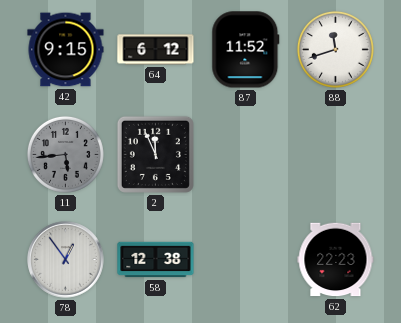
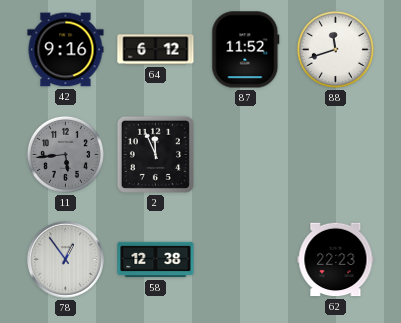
42: 9:15 -> 9:16 (66, 50)
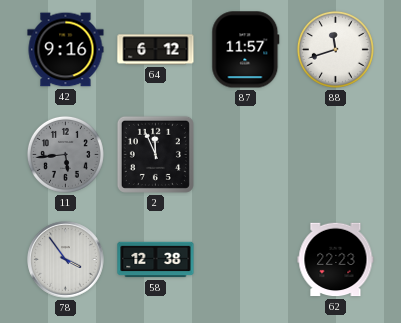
87: 11:52 -> 11:57 (246, 50)
78: 12:54 -> 3:54 (66, 260)
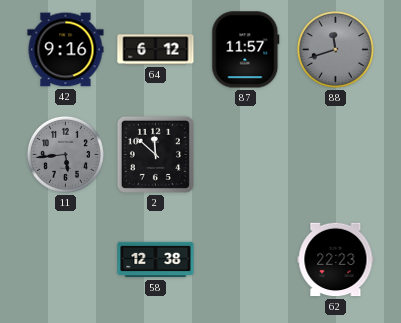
88 dial: white -> grey (335, 49)
2: 11:56 -> 11:52 (155, 154)
78: 3:54 -> none (66, 260)
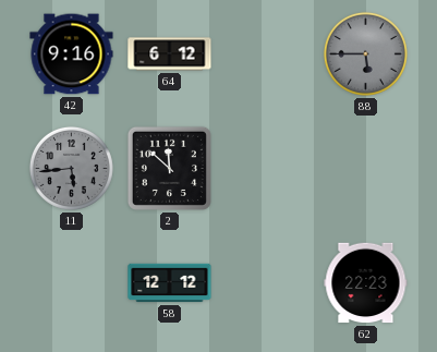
87: 11:57 -> none (246, 50)
88: 11:42 -> 5:45 (365, 53)
58: 12:38 -> 12:12 (170, 283)
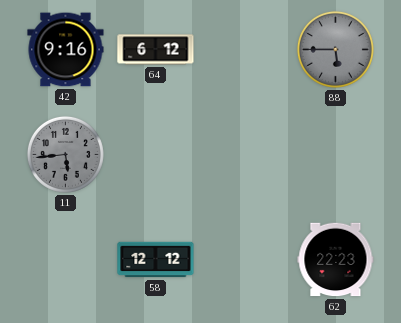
2: 11:52 -> none (169, 168)
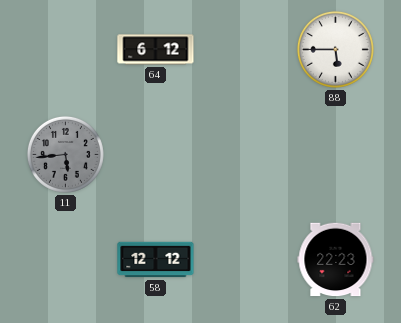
42: 9:16 -> none (66, 50)
88 dial: grey -> white (335, 49)
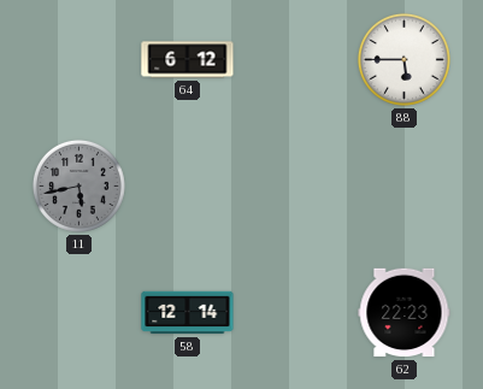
11: 5:44 -> 5:43 (78, 185)
58: 12:12 -> 12:14 (188, 313)
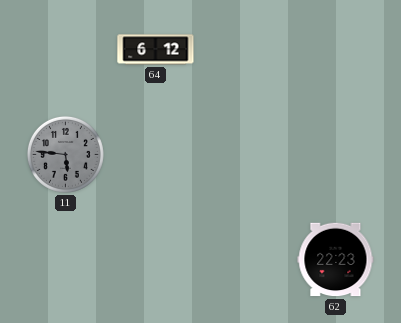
88: 5:45 -> none (404, 59)
11: 5:43 -> 5:46 (65, 154)
58: 12:14 -> none (188, 313)
